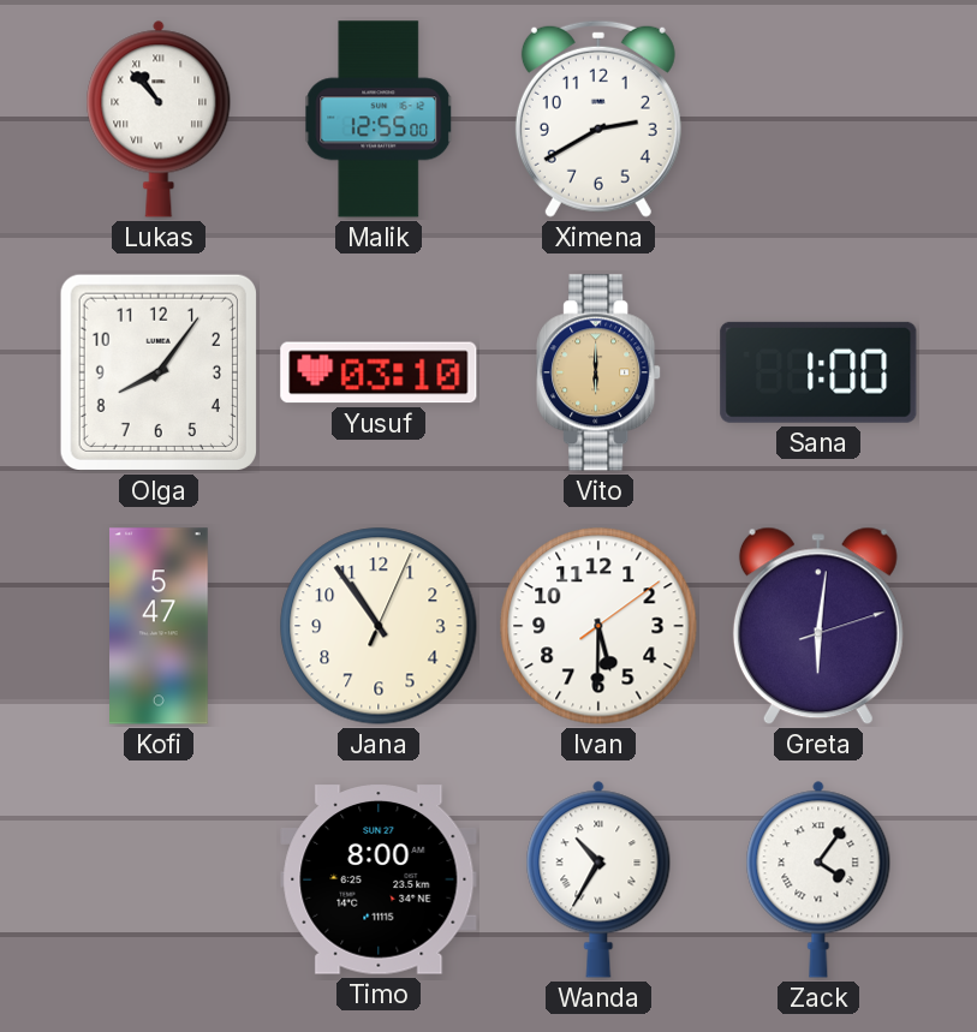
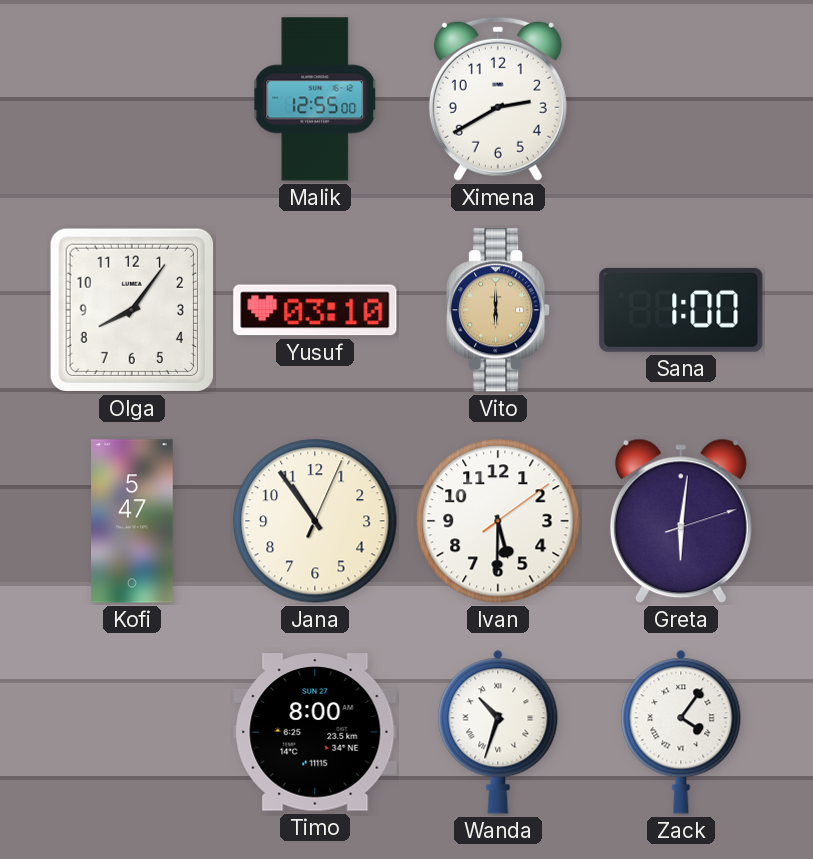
Lukas: 10:53 -> none (159, 119)
Wanda: 10:35 -> 10:33 (498, 732)
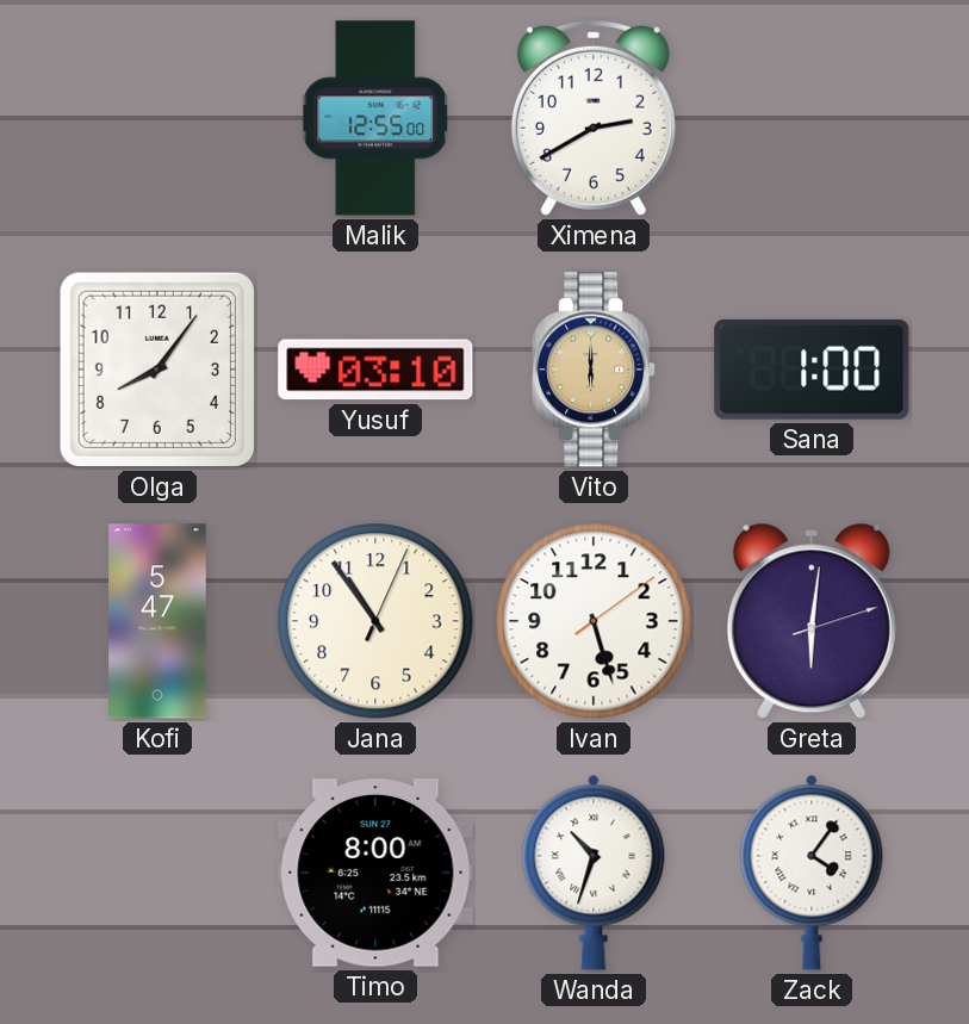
Ivan: 5:30 -> 5:27 (594, 621)
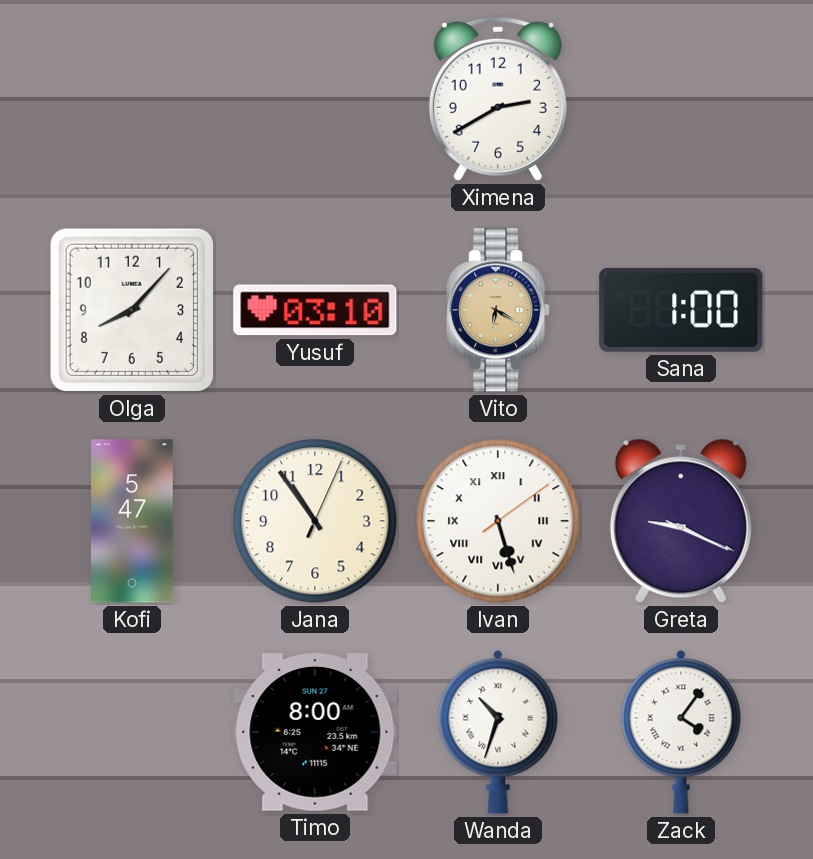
Malik: 12:55 -> none (375, 118)
Olga: 8:06 -> 8:07 (132, 310)
Vito: 6:00 -> 6:20 (498, 310)
Ivan numerals: Arabic -> Roman (498, 521)
Greta: 6:01 -> 9:19 (681, 521)
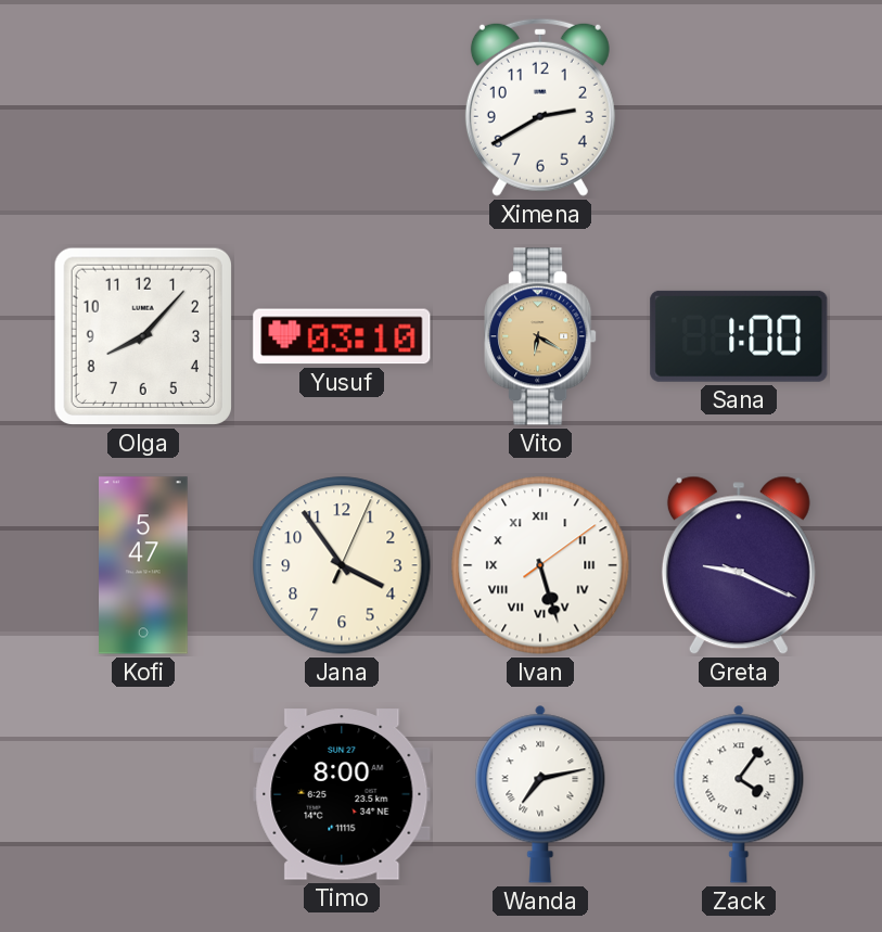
Jana: 10:54 -> 3:54 (342, 565)
Wanda: 10:33 -> 7:13 (540, 794)
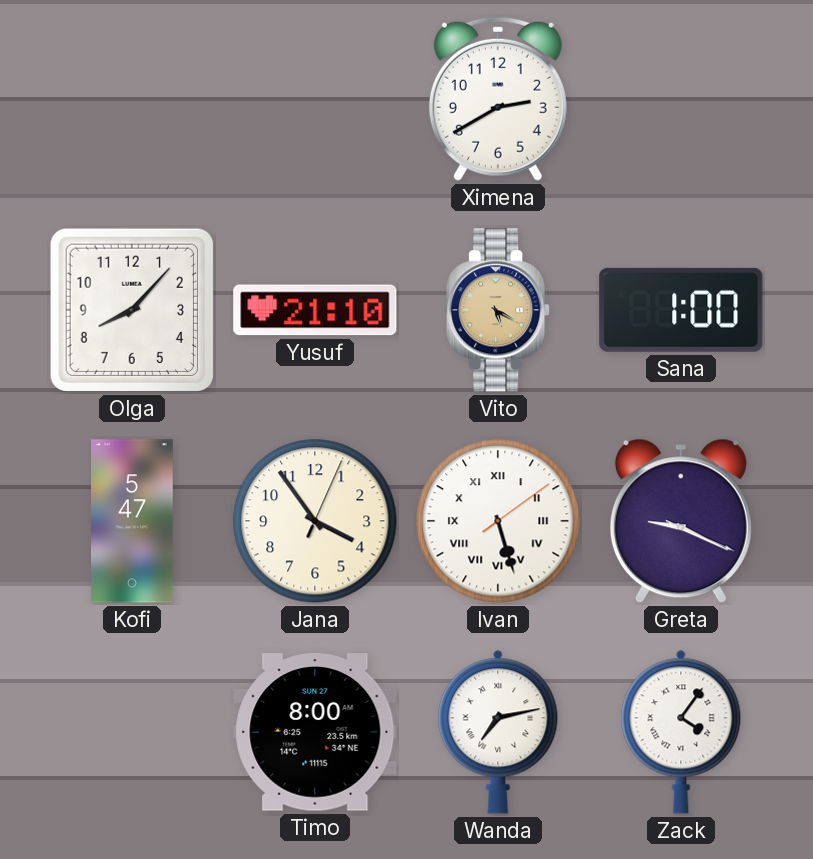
Yusuf: 03:10 -> 21:10 (315, 310)
Vito: 6:20 -> 5:20 (498, 310)
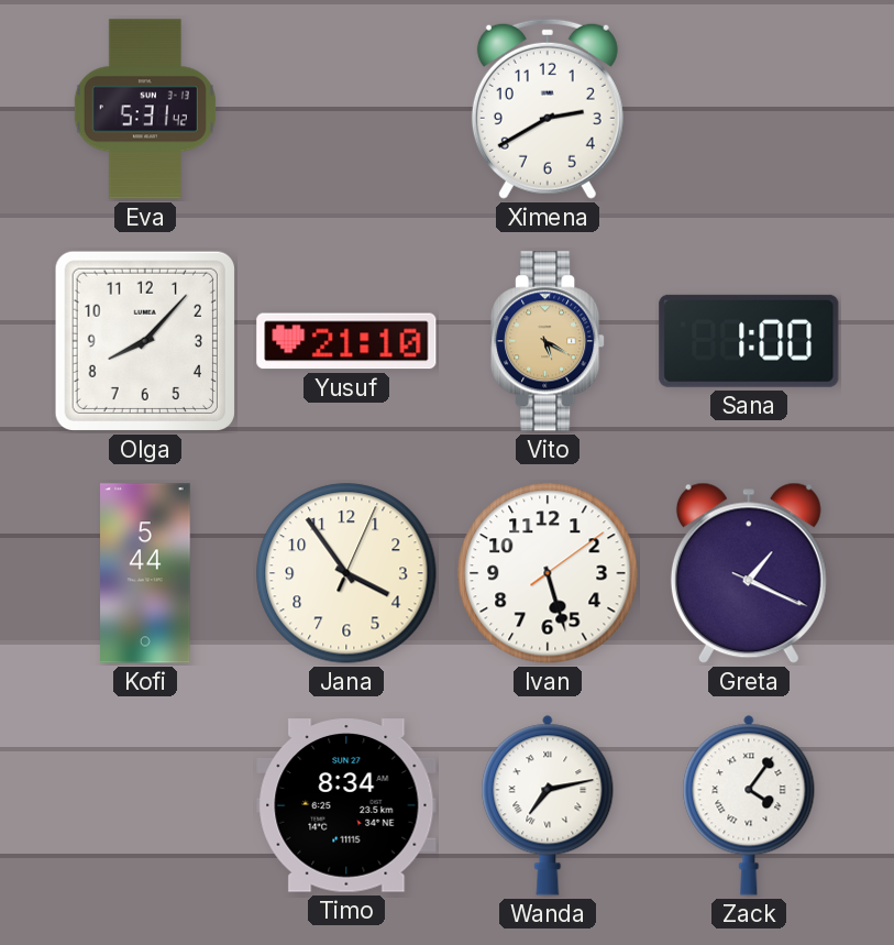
Eva: none -> 5:31 (145, 109)
Kofi: 5:47 -> 5:44 (146, 573)
Ivan numerals: Roman -> Arabic (548, 573)
Greta: 9:19 -> 1:19 (749, 573)
Timo: 8:00 -> 8:34 (346, 805)
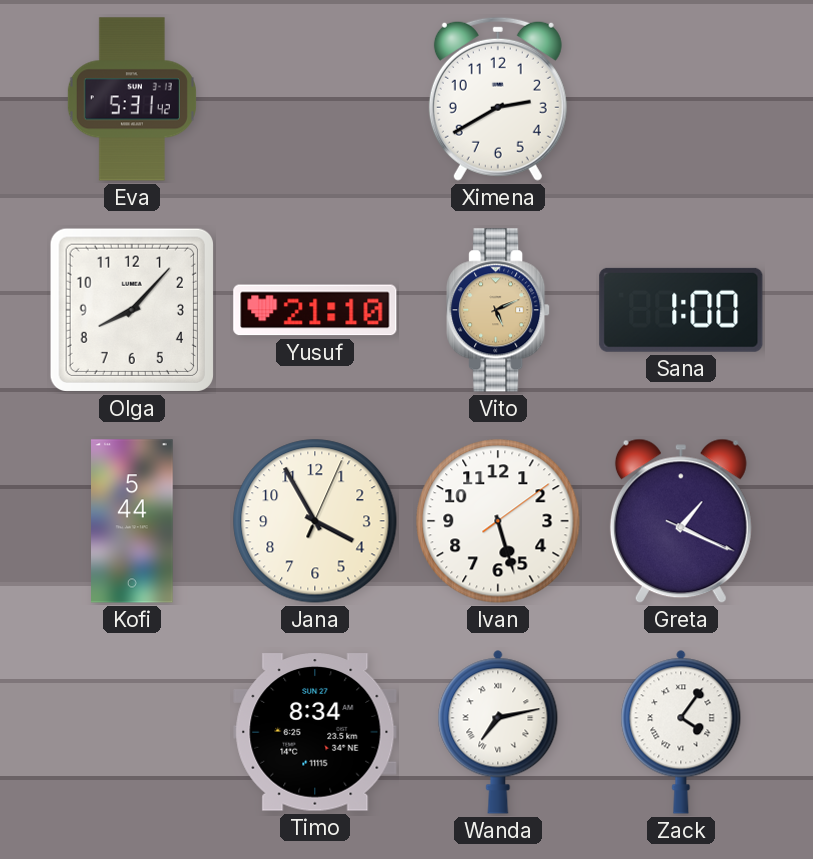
Vito: 5:20 -> 5:11 (498, 310)
Jana: 3:54 -> 3:55 (315, 521)
